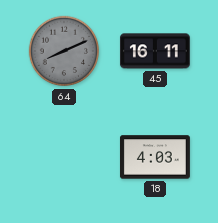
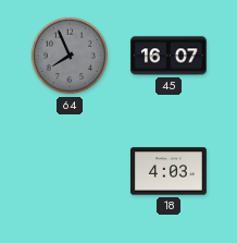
64: 8:11 -> 7:56 (70, 56)
45: 16:11 -> 16:07 (169, 56)
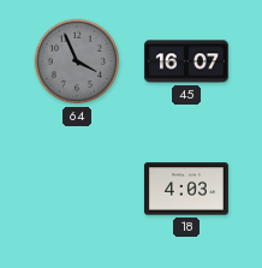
64: 7:56 -> 3:56 (77, 61)
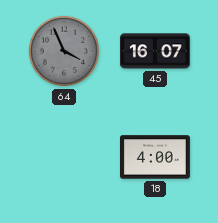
18: 4:03 -> 4:00 (155, 157)
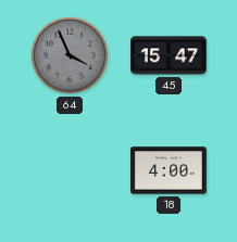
45: 16:07 -> 15:47 (169, 55)
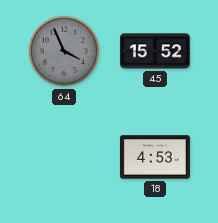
45: 15:47 -> 15:52 (155, 51)
18: 4:00 -> 4:53 (155, 157)
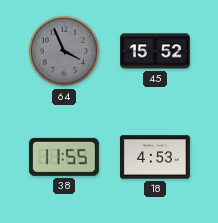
38: none -> 11:55 (64, 157)
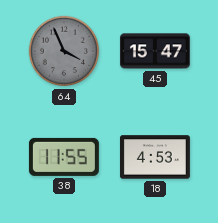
45: 15:52 -> 15:47 (155, 51)
